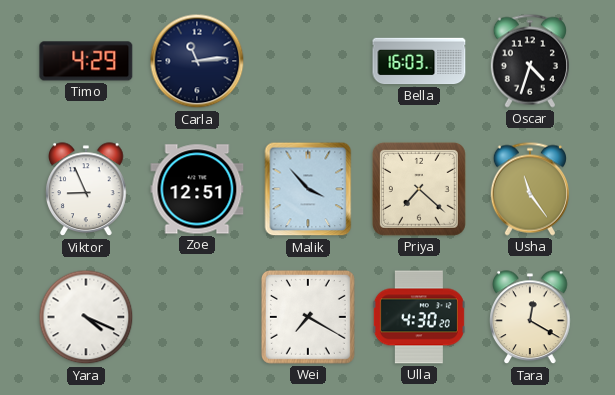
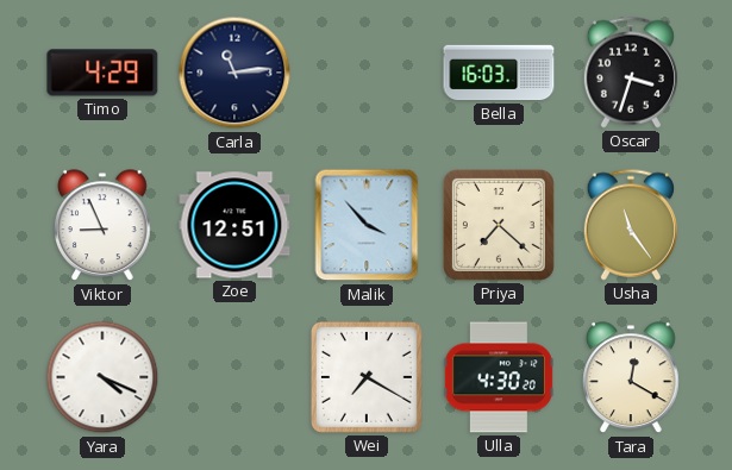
Oscar: 4:33 -> 3:33 (631, 73)
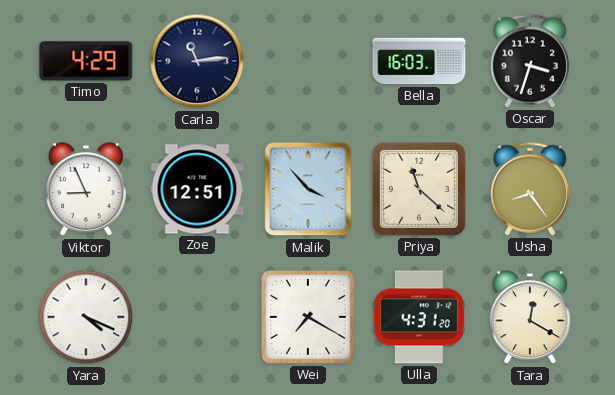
Priya: 7:22 -> 11:22 (419, 189)
Usha: 11:24 -> 8:24 (530, 189)
Ulla: 4:30 -> 4:31 (419, 317)
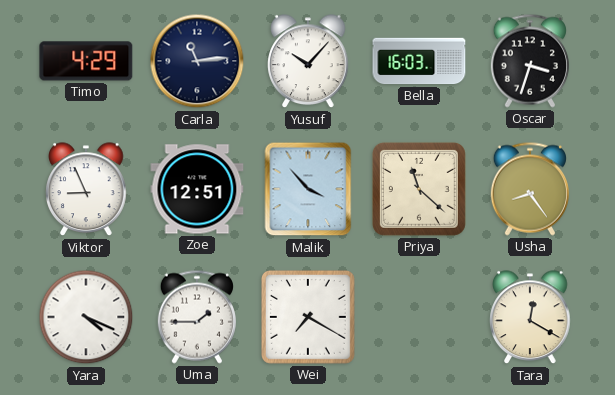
Yusuf: none -> 10:07 (308, 62)
Uma: none -> 1:45 (197, 317)
Ulla: 4:31 -> none (419, 317)
